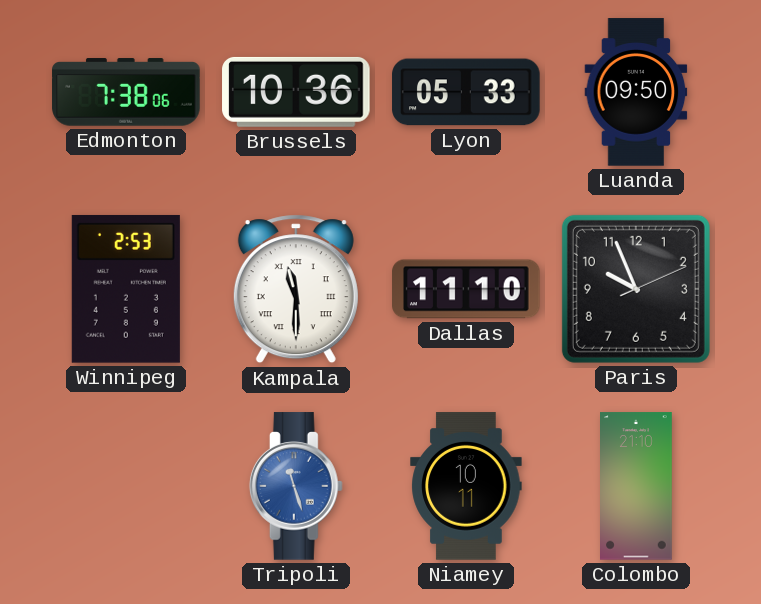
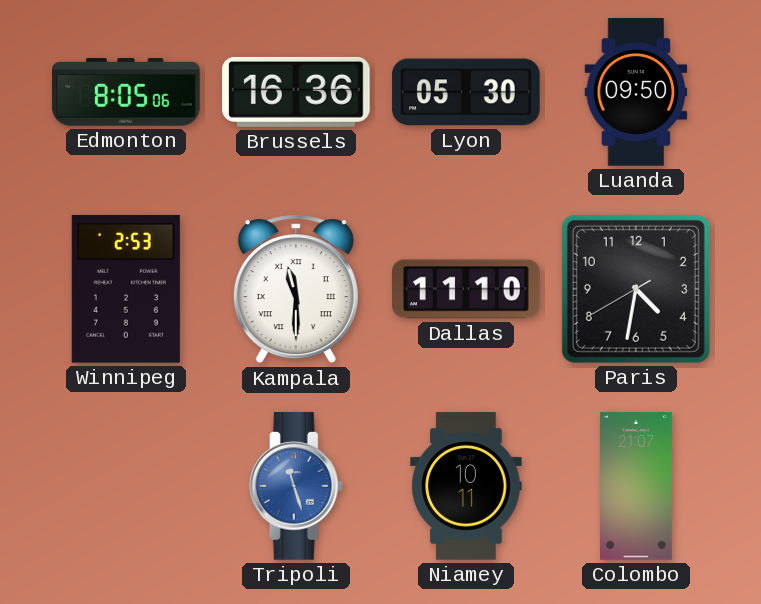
Edmonton: 7:38 -> 8:05 (126, 92)
Brussels: 10:36 -> 16:36 (296, 92)
Lyon: 05:33 -> 05:30 (466, 92)
Paris: 9:56 -> 4:31 (636, 289)
Colombo: 21:10 -> 21:07 (637, 486)
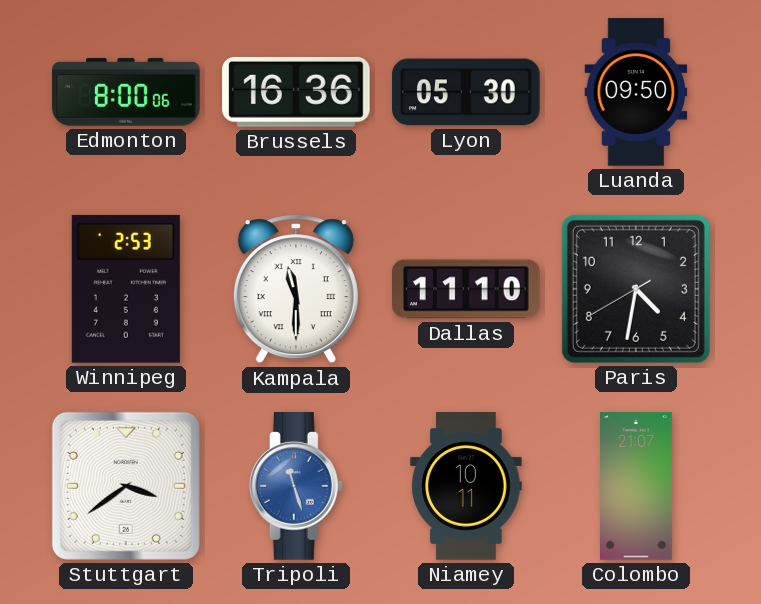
Edmonton: 8:05 -> 8:00 (126, 92)
Stuttgart: none -> 3:39 (126, 486)
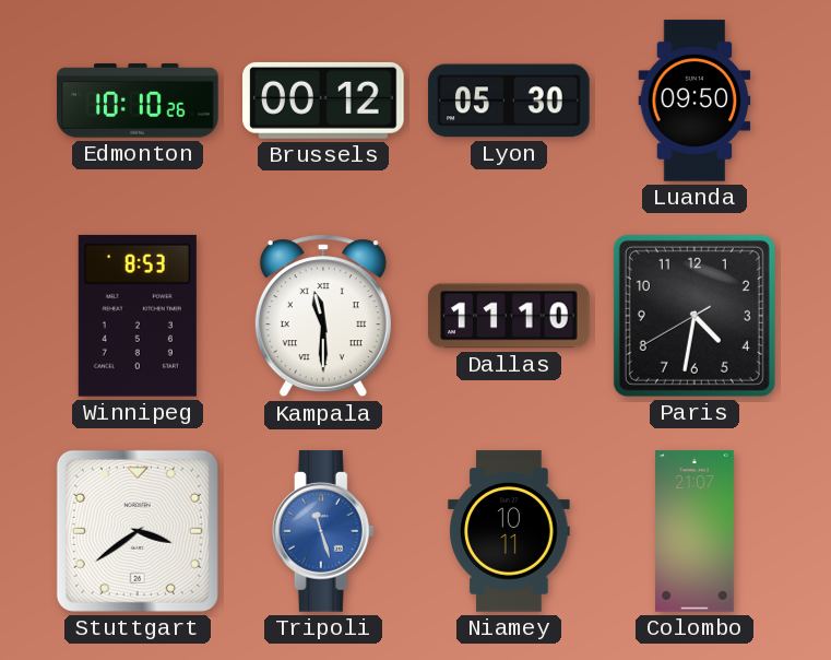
Edmonton: 8:00 -> 10:10 (138, 101)
Brussels: 16:36 -> 00:12 (323, 101)
Winnipeg: 2:53 -> 8:53 (138, 316)
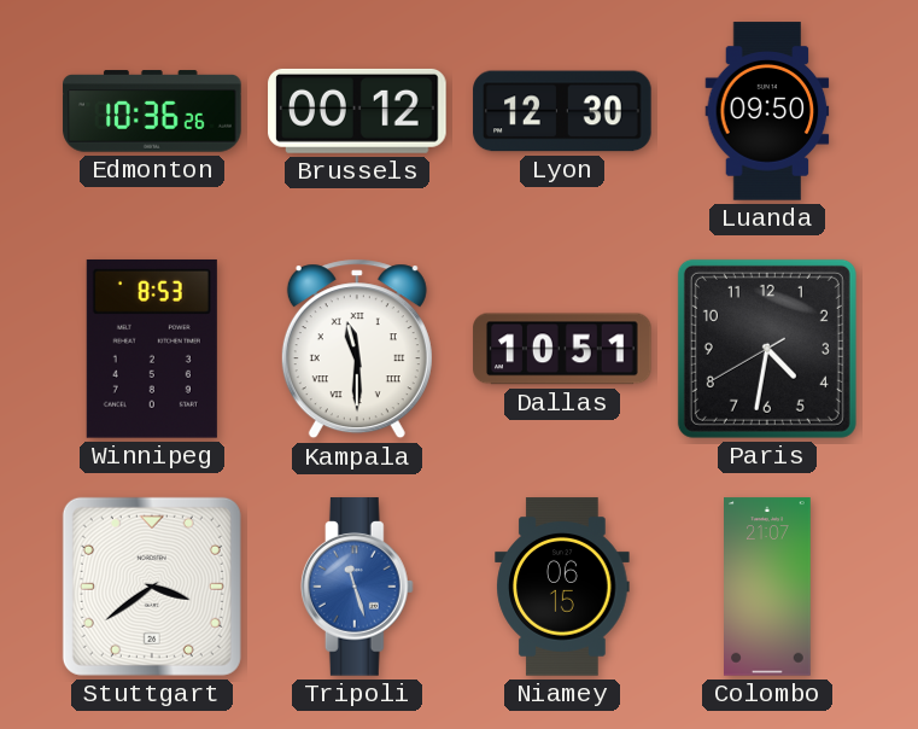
Edmonton: 10:10 -> 10:36 (152, 111)
Lyon: 05:30 -> 12:30 (562, 111)
Dallas: 11:10 -> 10:51 (562, 349)
Niamey: 10:11 -> 06:15 (562, 587)
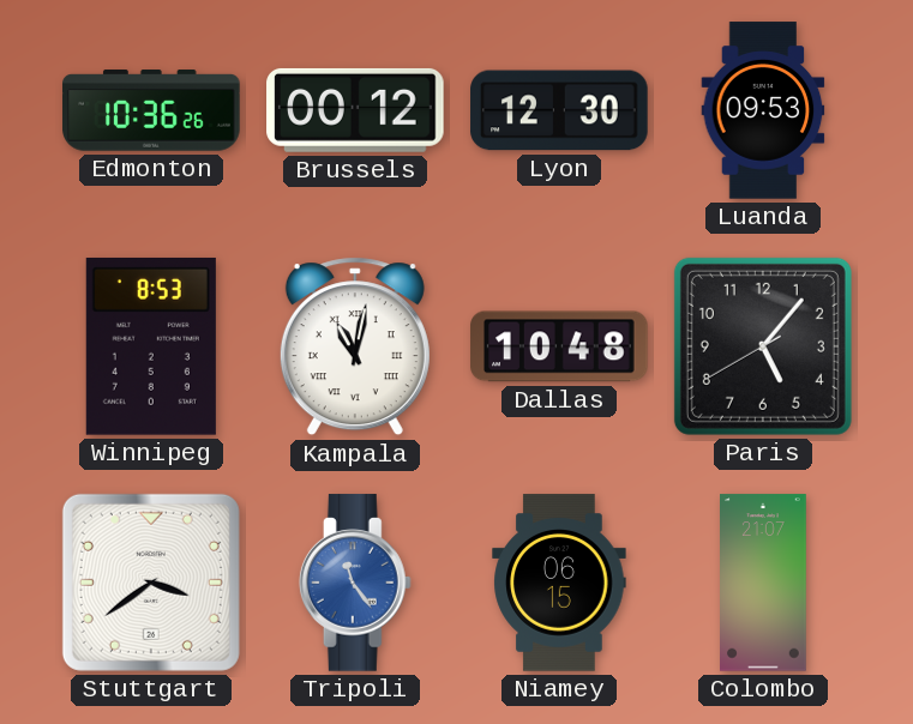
Luanda: 09:50 -> 09:53 (763, 110)
Kampala: 11:30 -> 11:02 (355, 346)
Dallas: 10:51 -> 10:48 (559, 346)
Paris: 4:31 -> 5:06 (763, 346)
Tripoli: 11:27 -> 11:24 (355, 583)
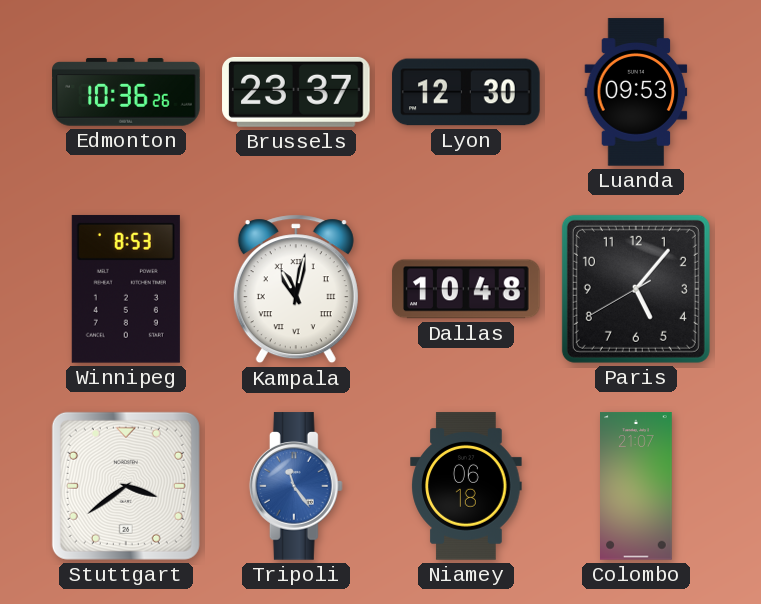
Brussels: 00:12 -> 23:37 (296, 92)
Niamey: 06:15 -> 06:18 (466, 486)
